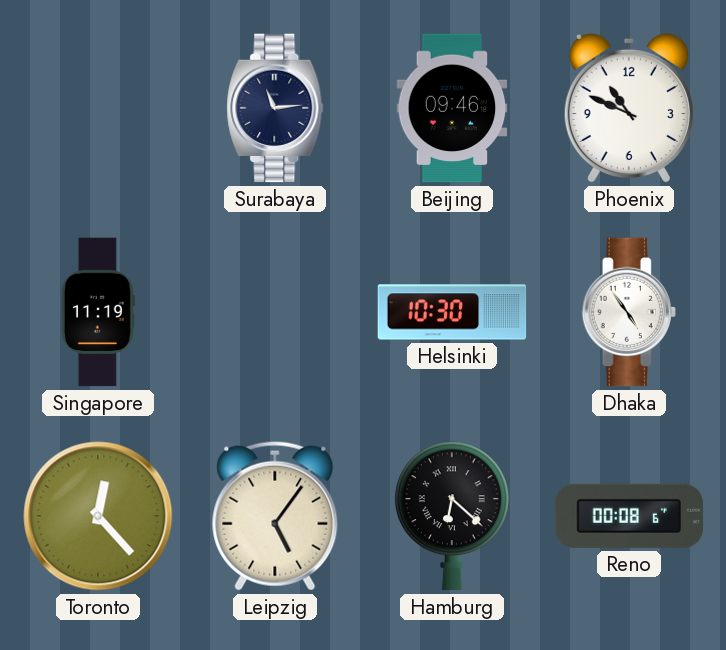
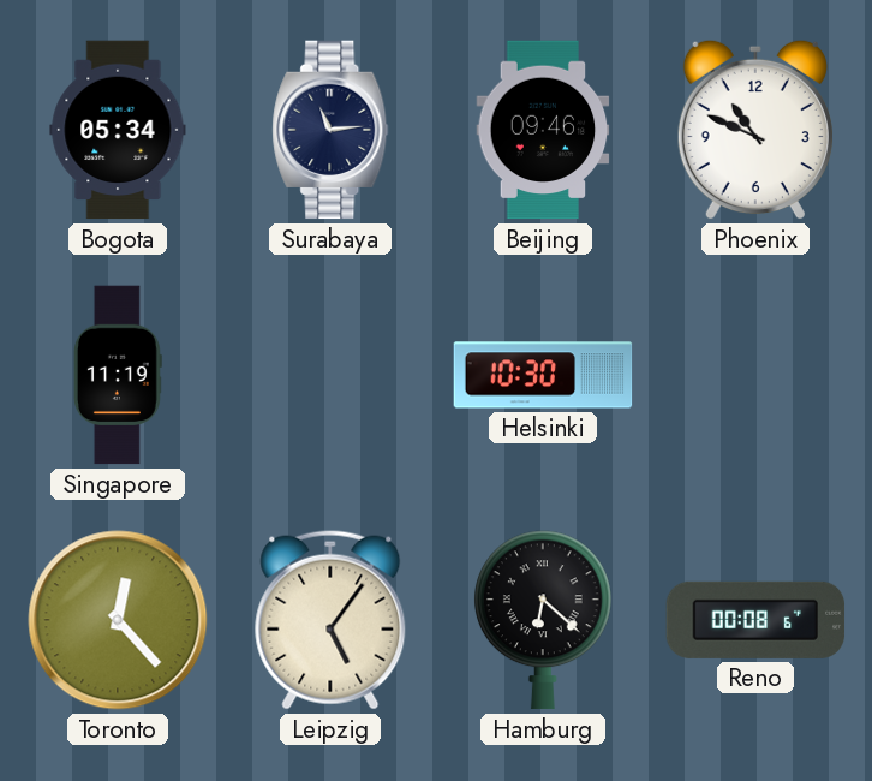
Bogota: none -> 05:34 (118, 130)
Dhaka: 4:54 -> none (629, 312)
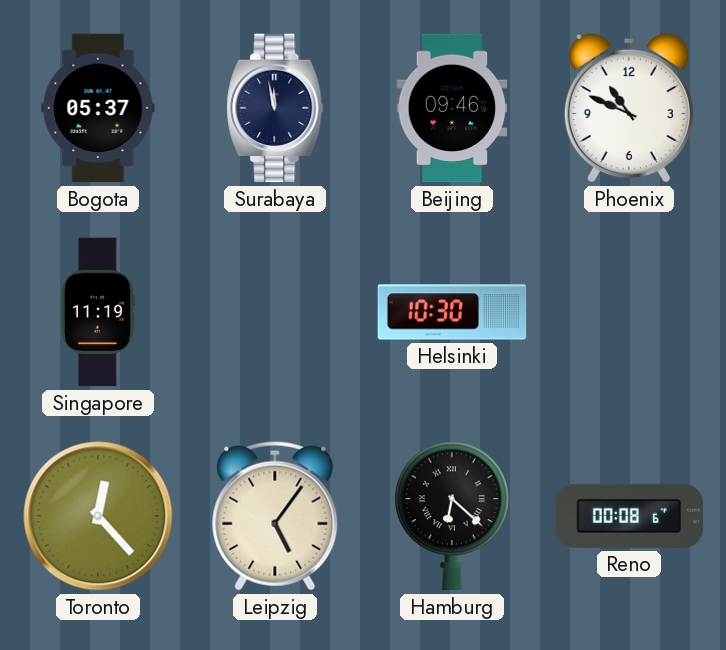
Bogota: 05:34 -> 05:37 (98, 108)
Surabaya: 11:14 -> 11:58 (275, 108)
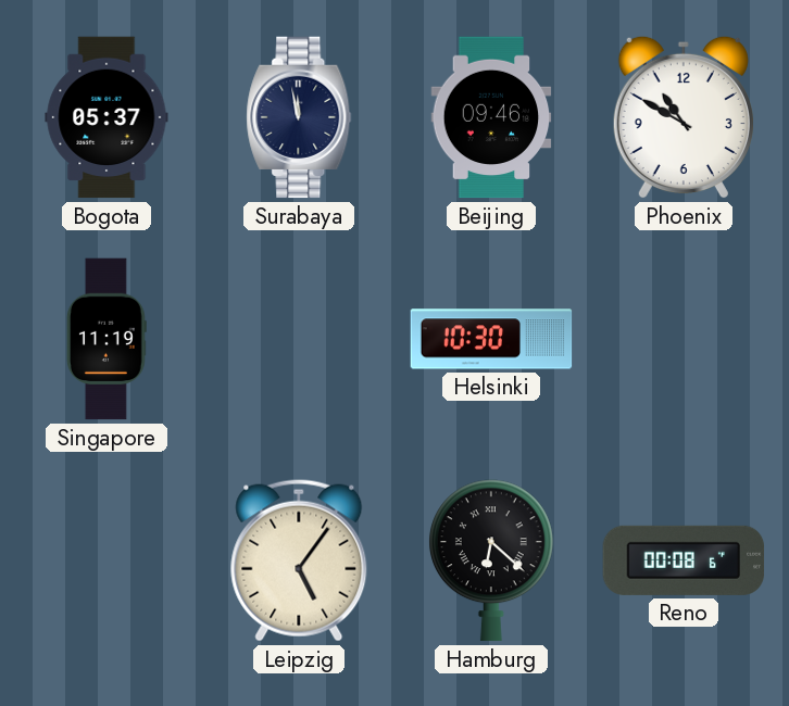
Phoenix: 10:49 -> 10:50 (684, 117)
Toronto: 12:23 -> none (98, 516)
